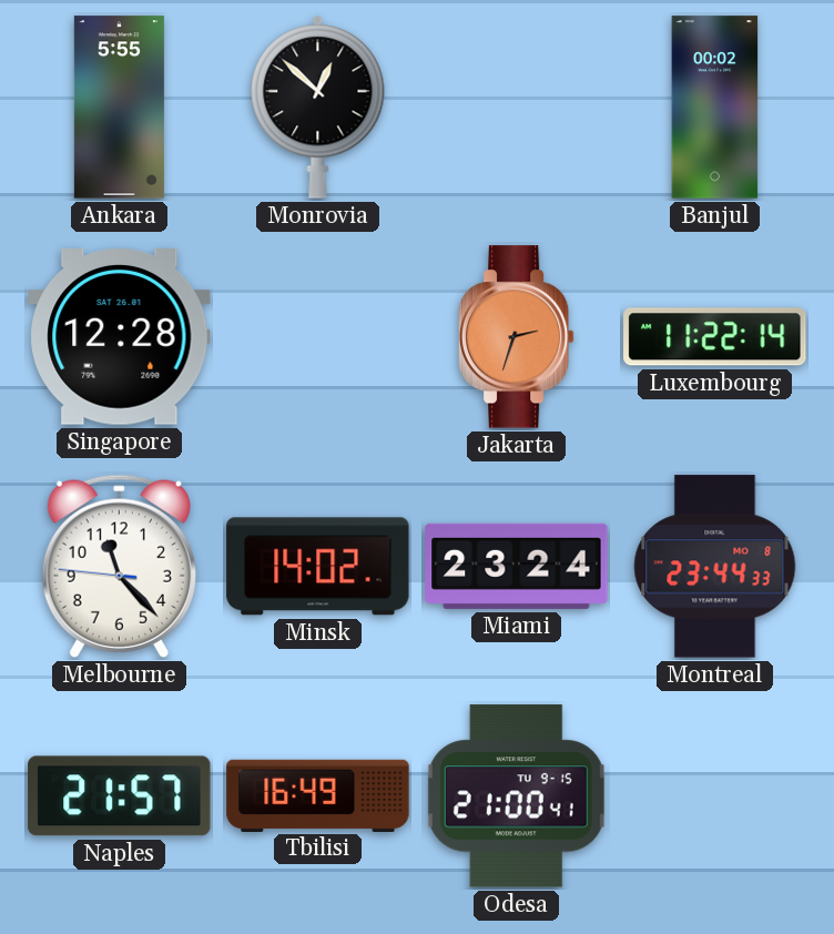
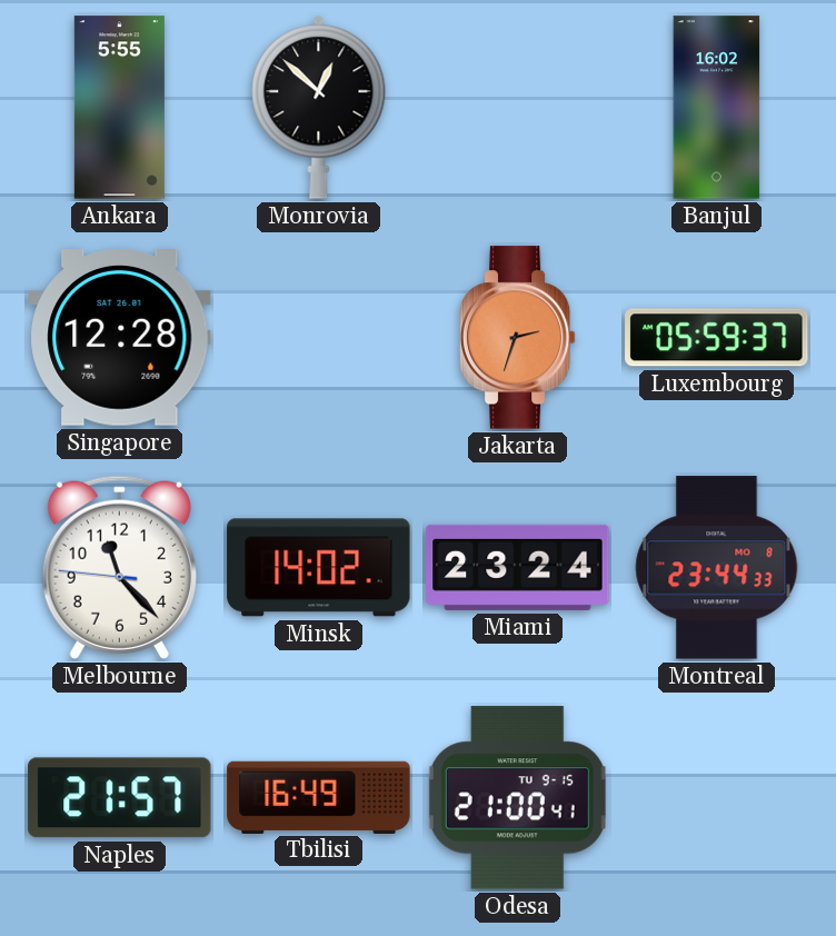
Banjul: 00:02 -> 16:02 (717, 108)
Luxembourg: 11:22 -> 05:59 (717, 338)
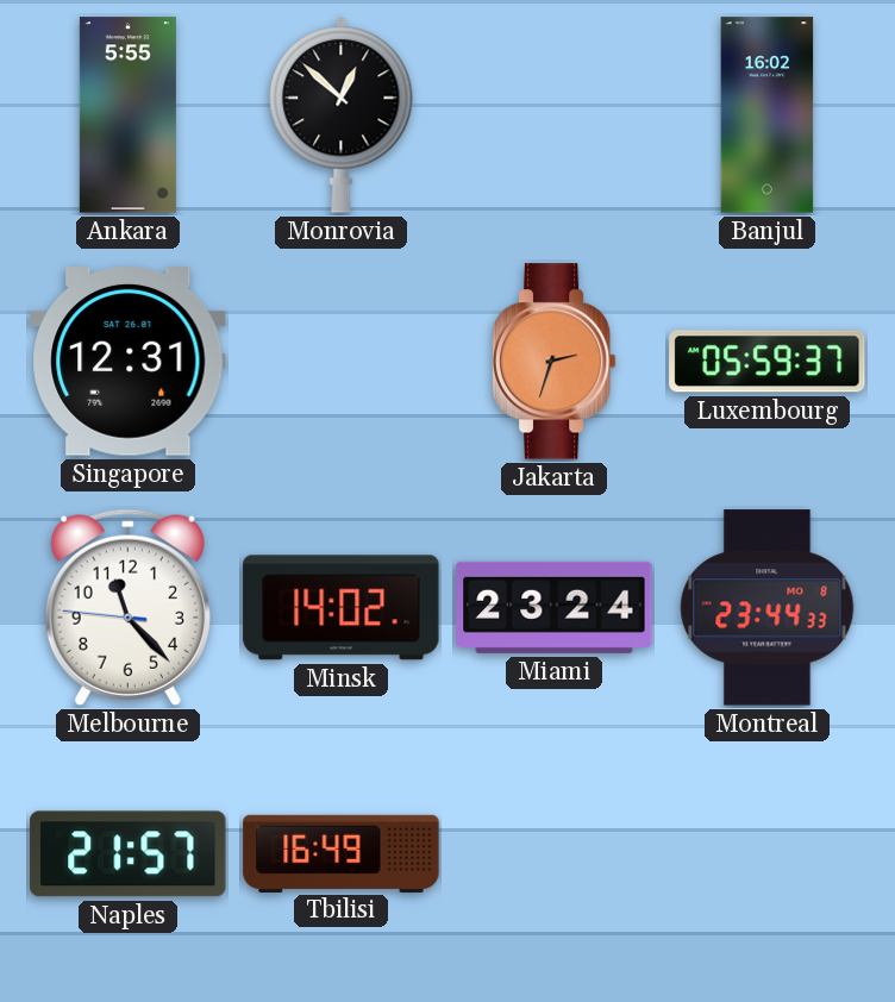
Singapore: 12:28 -> 12:31 (129, 362)
Odesa: 21:00 -> none (517, 798)
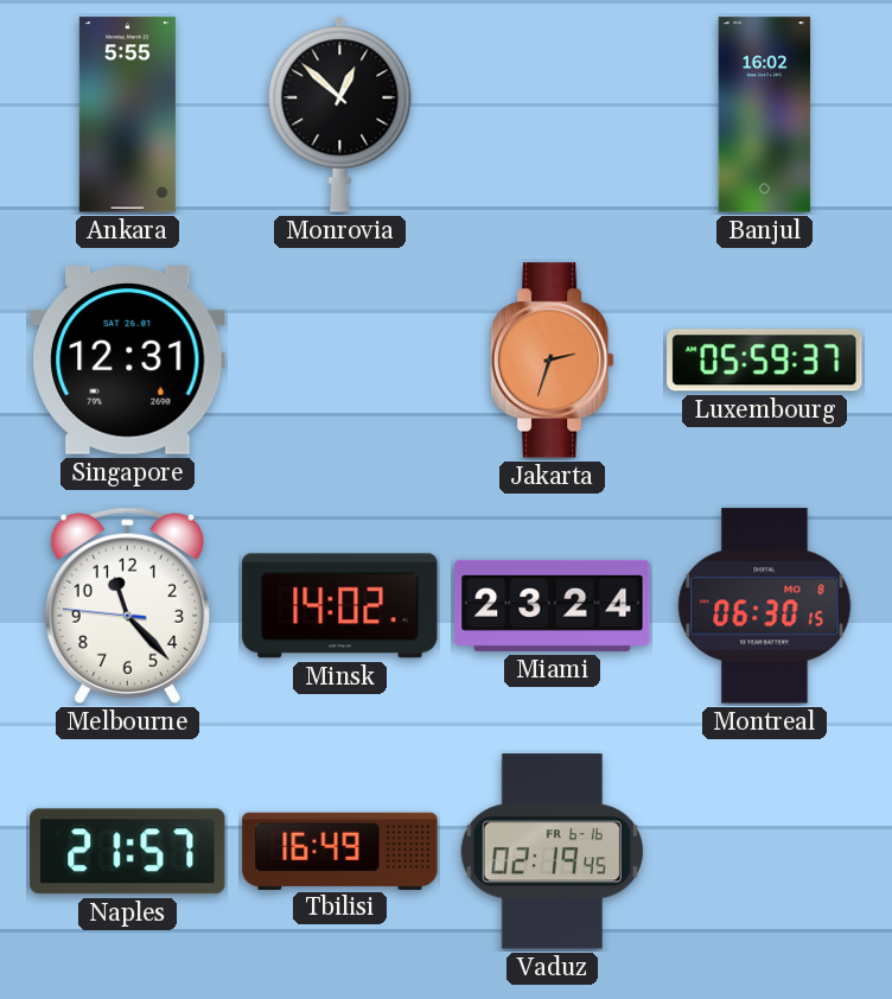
Montreal: 23:44 -> 06:30 (765, 606)
Vaduz: none -> 02:19 (552, 852)
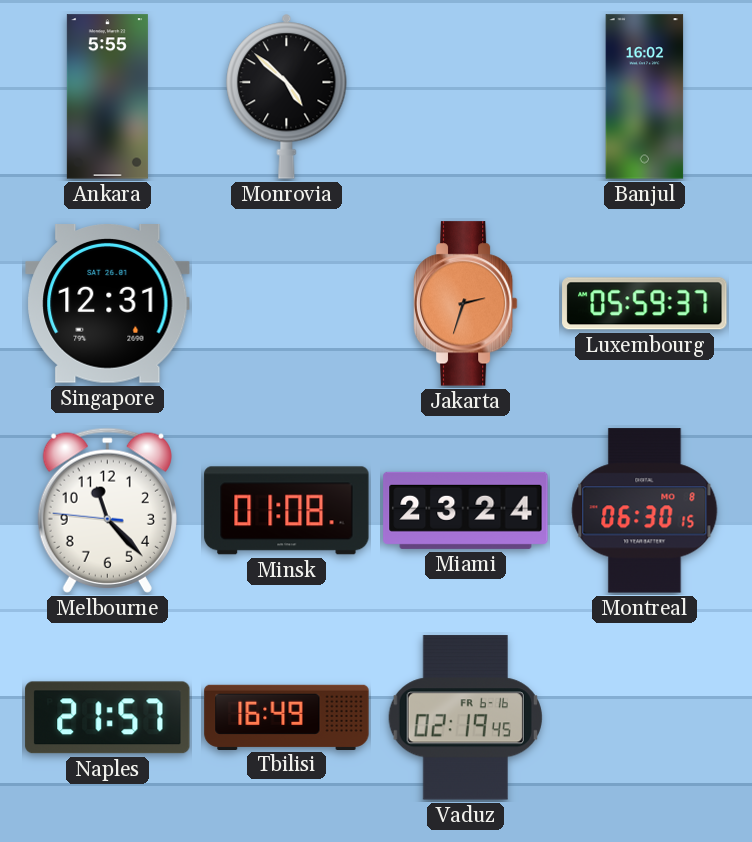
Monrovia: 12:52 -> 4:52 (287, 96)
Minsk: 14:02 -> 01:08 (287, 511)
